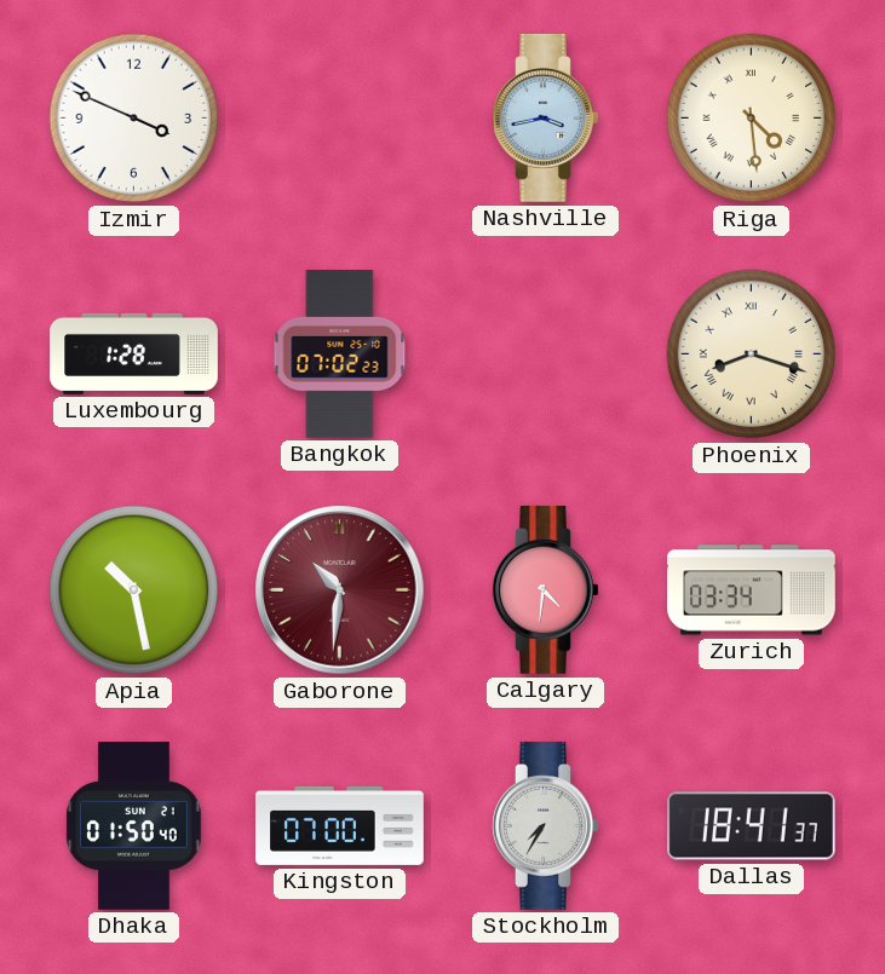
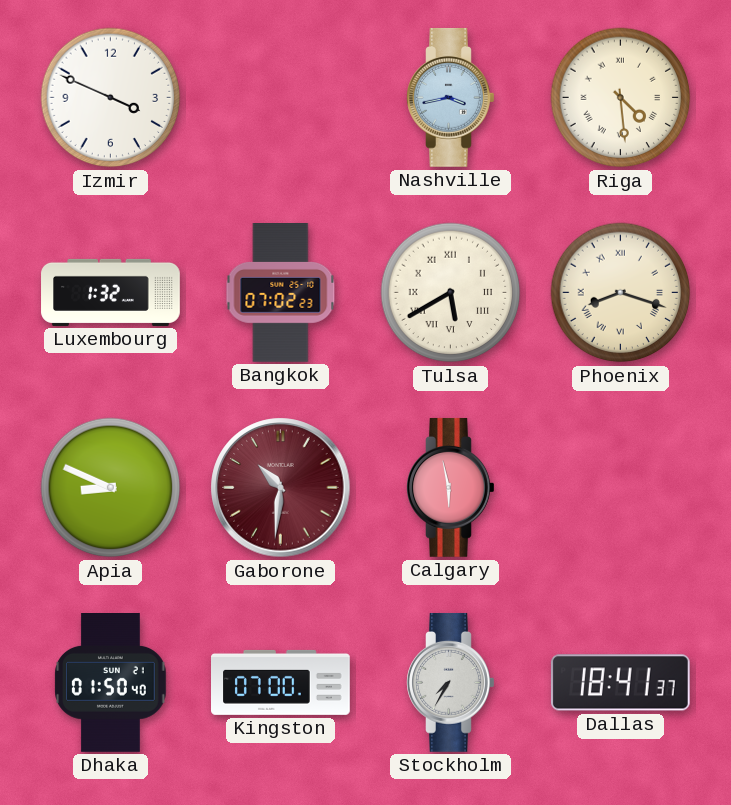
Luxembourg: 1:28 -> 1:32 (111, 292)
Tulsa: none -> 5:40 (451, 293)
Apia: 10:28 -> 8:49 (111, 488)
Calgary: 4:31 -> 5:58 (451, 487)
Zurich: 03:34 -> none (752, 590)
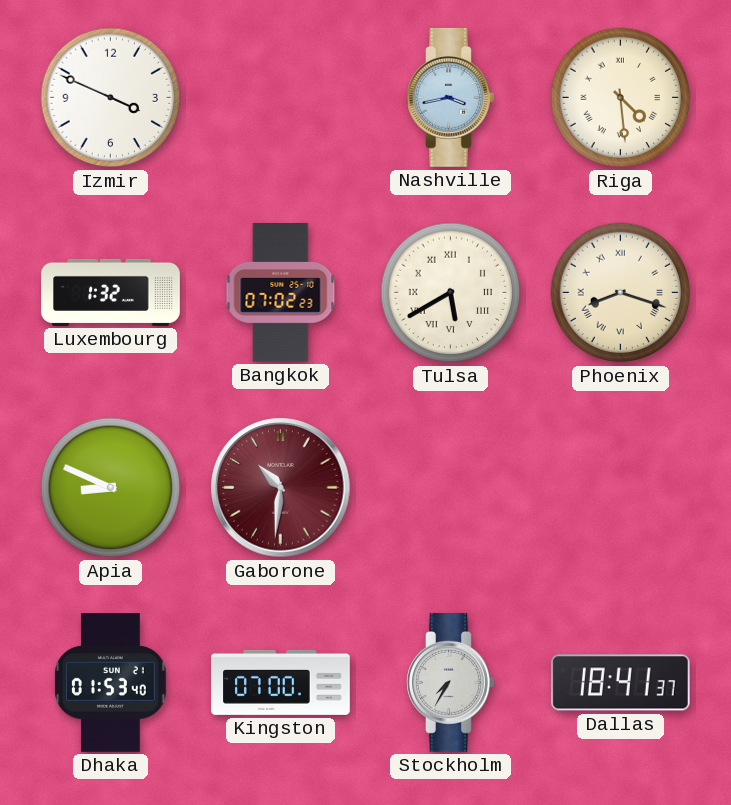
Calgary: 5:58 -> none (451, 487)
Dhaka: 01:50 -> 01:53 (111, 683)
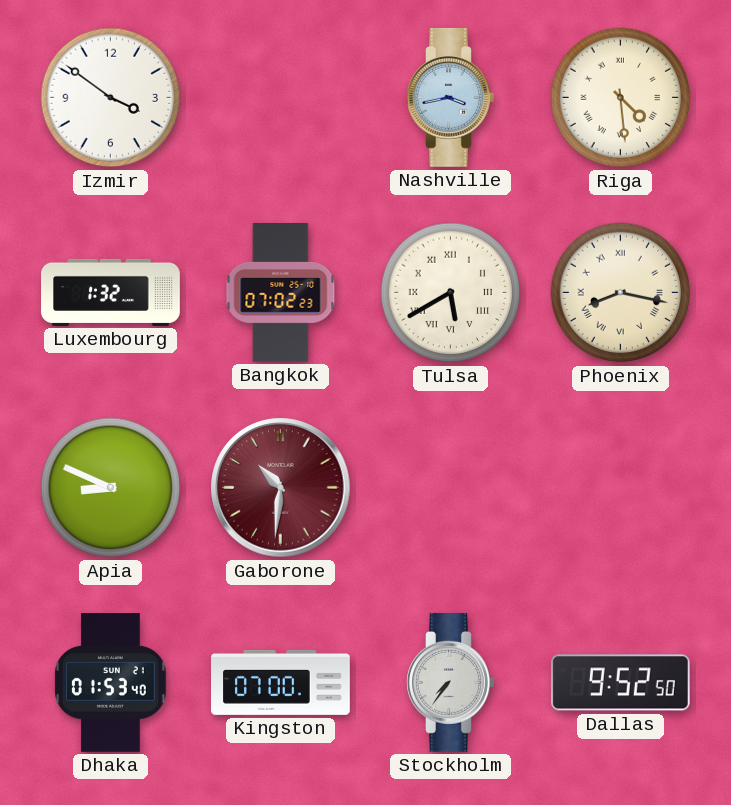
Izmir: 3:49 -> 3:51 (111, 98)
Phoenix: 8:18 -> 8:17 (621, 293)
Stockholm: 7:35 -> 7:36 (451, 682)
Dallas: 18:41 -> 9:52 (620, 683)
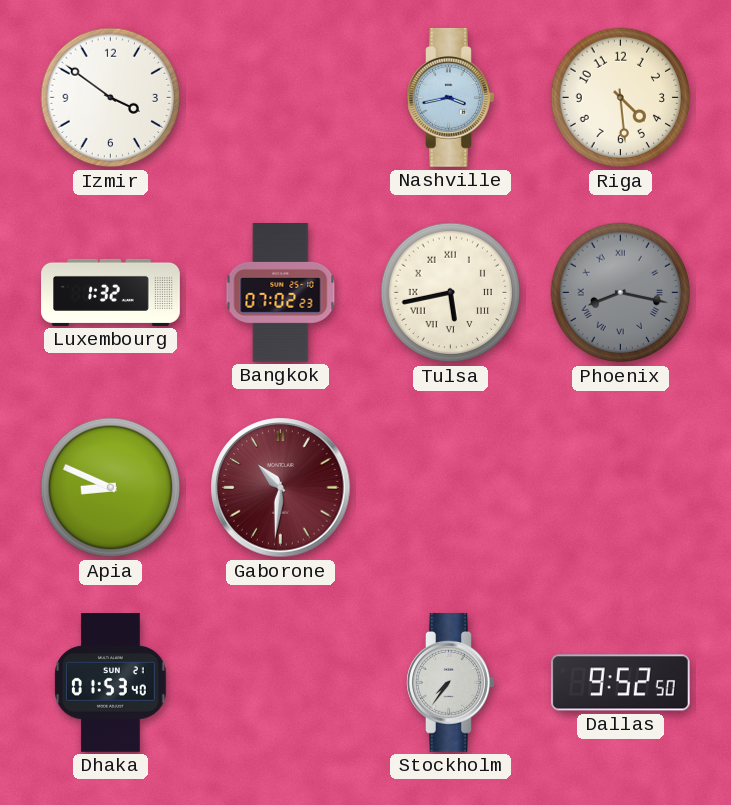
Riga numerals: Roman -> Arabic (621, 98)
Tulsa: 5:40 -> 5:43 (451, 293)
Phoenix dial: cream -> grey (621, 293)
Kingston: 07:00 -> none (281, 682)
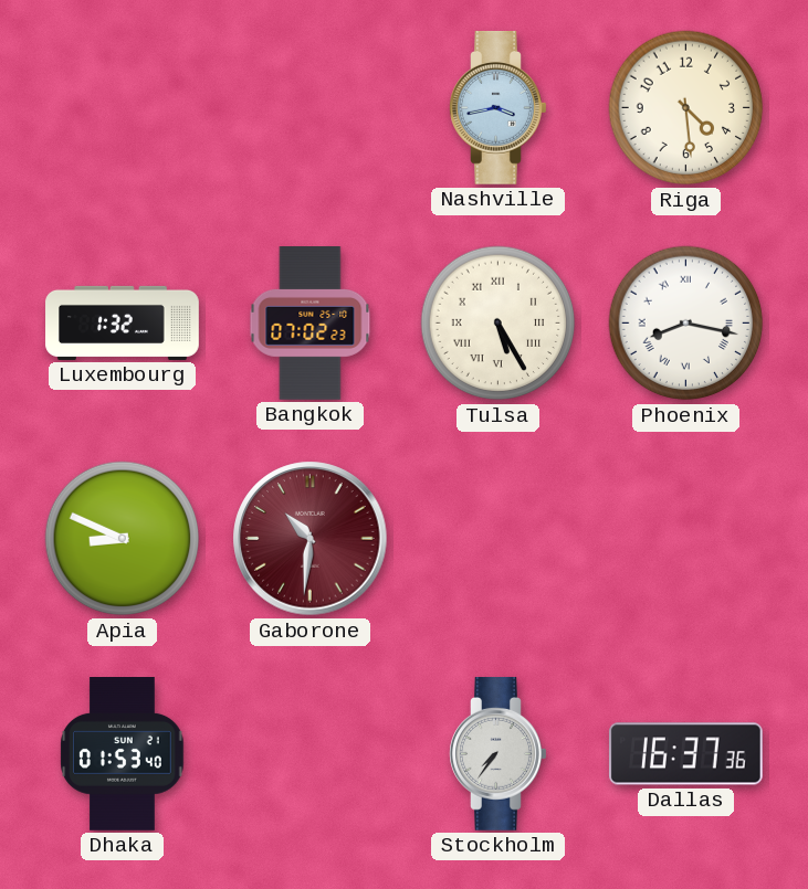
Izmir: 3:51 -> none (111, 98)
Tulsa: 5:43 -> 5:25 (499, 324)
Phoenix dial: grey -> white (686, 324)
Dallas: 9:52 -> 16:37 (685, 754)
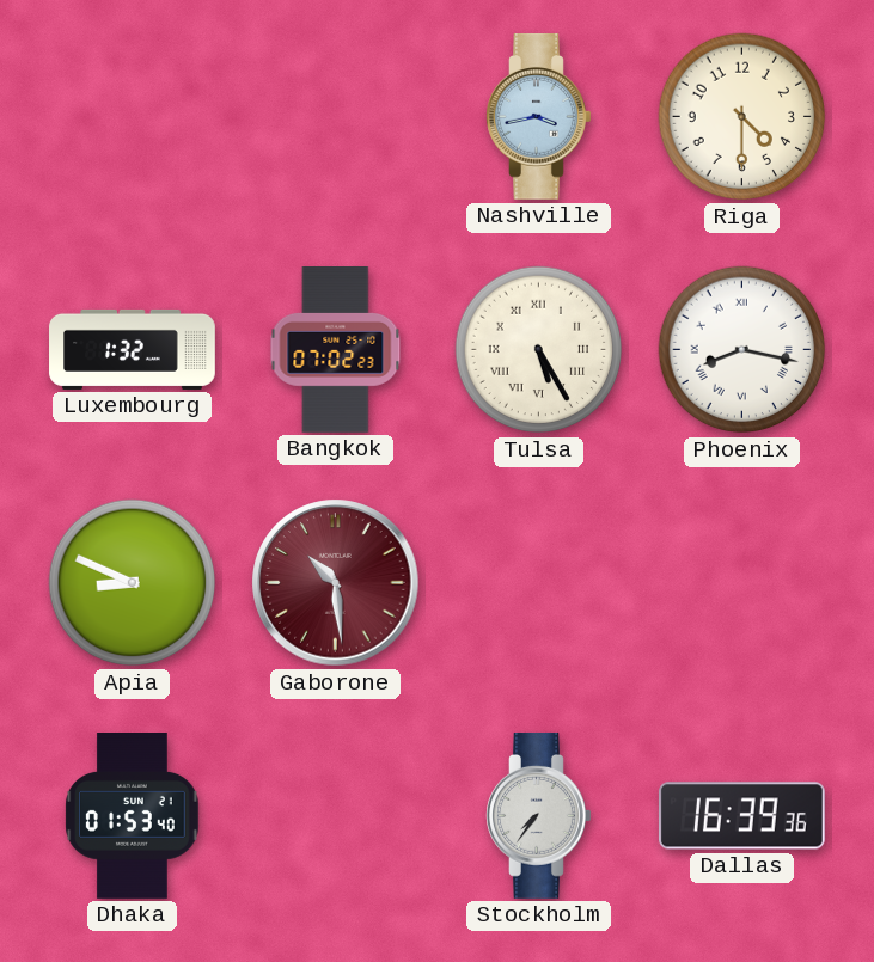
Riga: 4:29 -> 4:30 (742, 117)
Gaborone: 10:31 -> 10:29 (336, 583)
Dallas: 16:37 -> 16:39 (741, 816)
